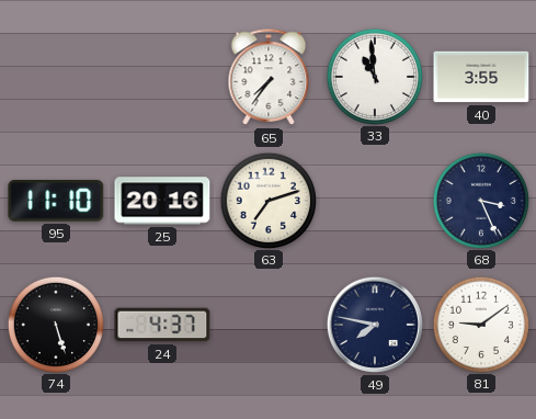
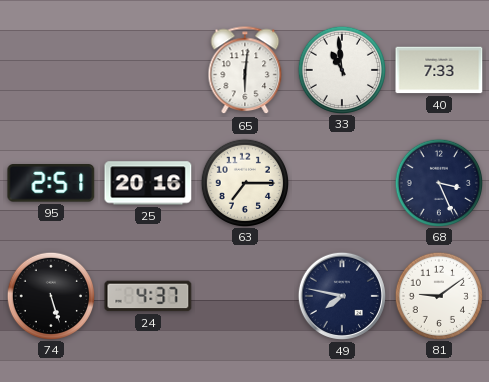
65: 7:36 -> 6:01 (245, 71)
40: 3:55 -> 7:33 (439, 70)
95: 11:10 -> 2:51 (51, 184)
63: 7:12 -> 7:15 (244, 182)
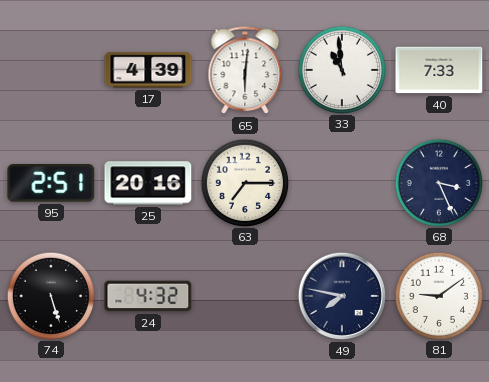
17: none -> 4:39 (148, 70)
24: 4:37 -> 4:32 (148, 296)
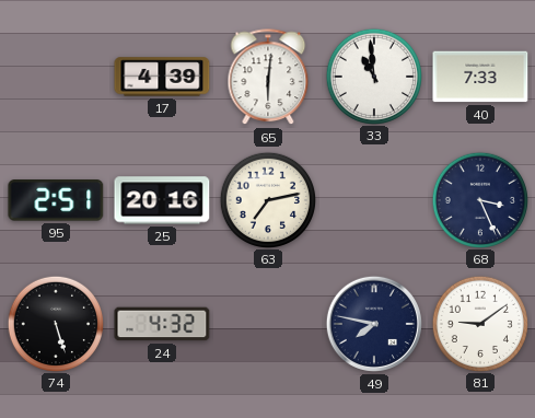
63: 7:15 -> 7:13 (267, 199)
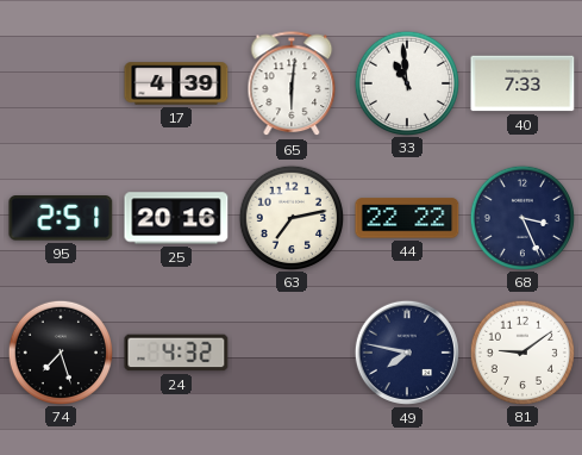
44: none -> 22:22 (407, 218)
74: 5:27 -> 7:27 (60, 351)
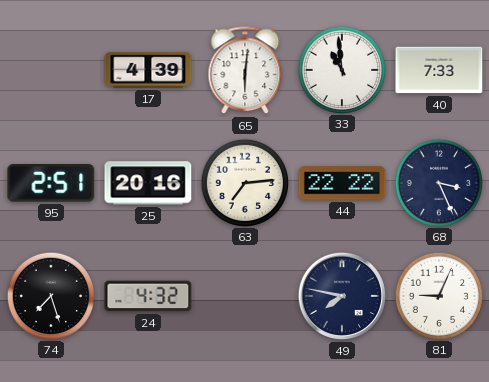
63: 7:13 -> 7:14 (244, 182)
81: 9:09 -> 9:04 (438, 295)
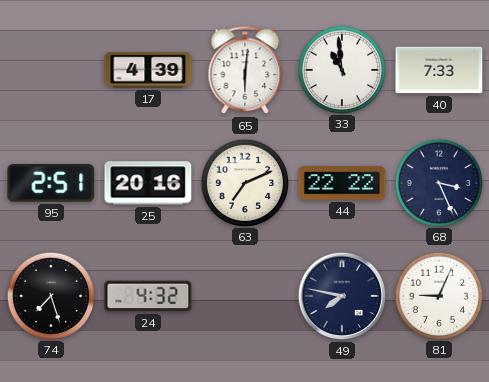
63: 7:14 -> 7:11 (244, 182)
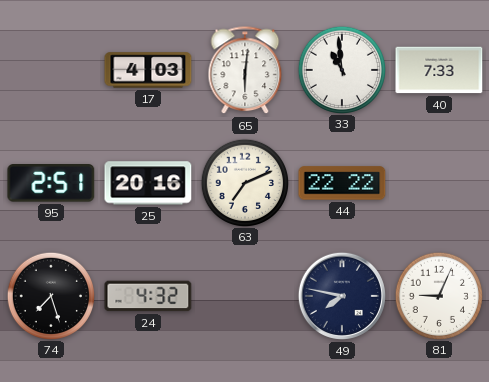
17: 4:39 -> 4:03 (148, 70)
68: 3:26 -> none (438, 182)
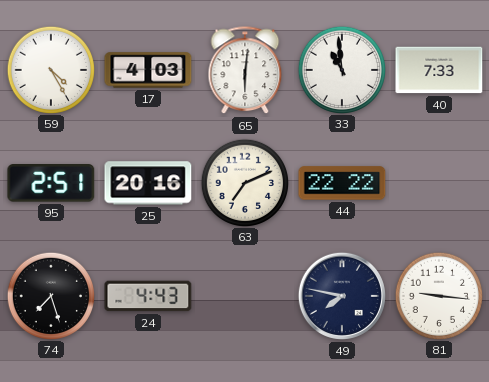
59: none -> 4:25 (50, 69)
24: 4:32 -> 4:43 (148, 296)
81: 9:04 -> 9:16 (438, 295)
